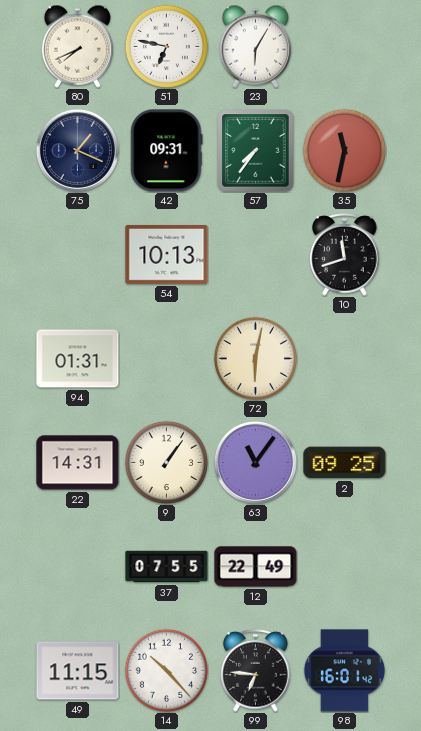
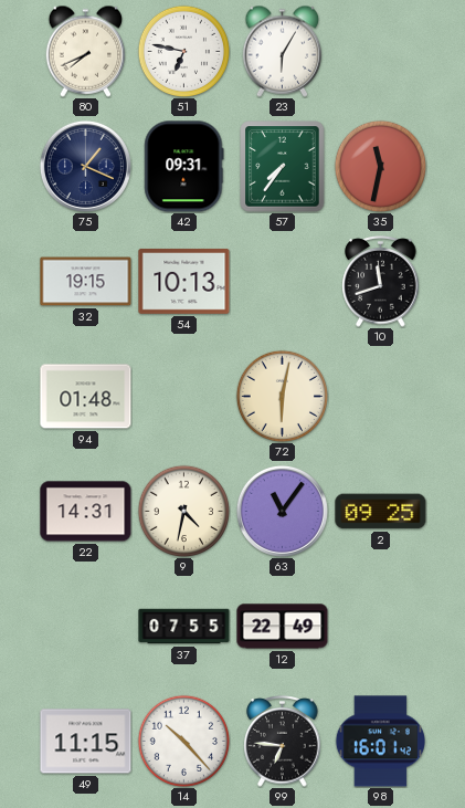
32: none -> 19:15 (86, 282)
94: 01:31 -> 01:48 (86, 397)
9: 1:06 -> 4:32 (183, 511)
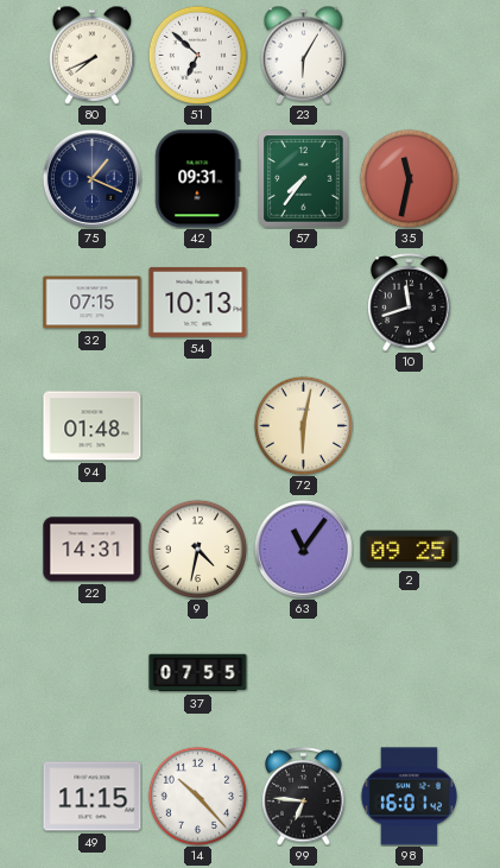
51: 6:47 -> 6:52 (197, 55)
32: 19:15 -> 07:15 (93, 303)
12: 22:49 -> none (283, 627)
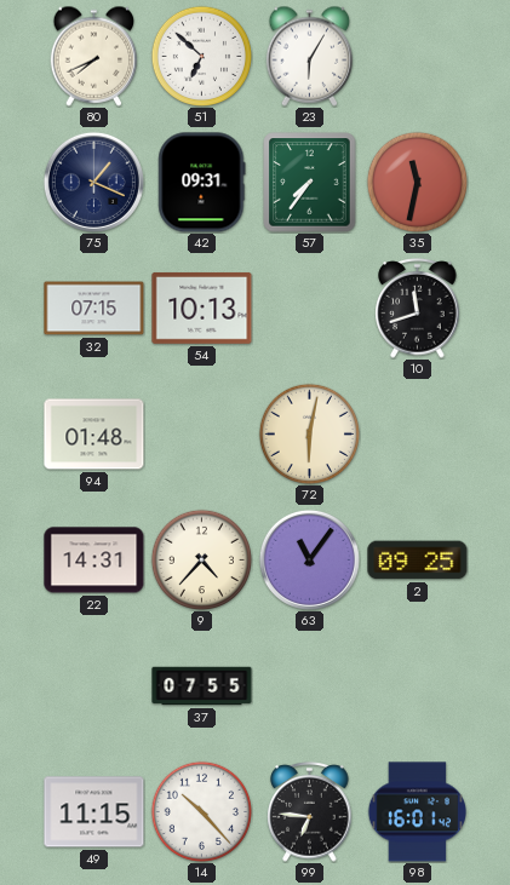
9: 4:32 -> 4:37 (201, 559)
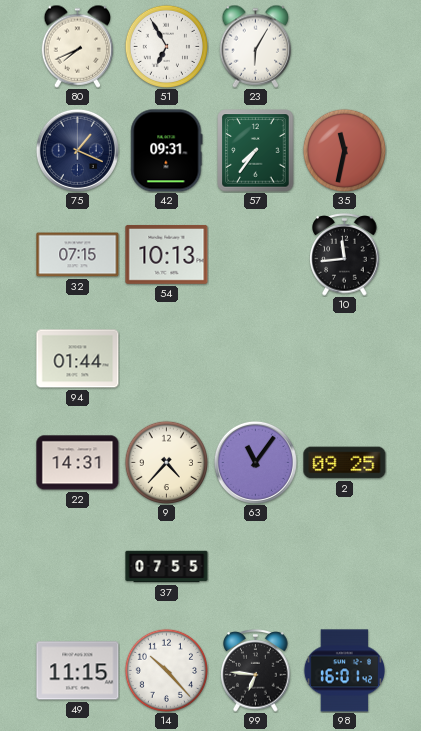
51: 6:52 -> 6:55 (166, 46)
10: 11:42 -> 11:44 (345, 255)
94: 01:48 -> 01:44 (78, 359)
72: 6:02 -> none (309, 433)
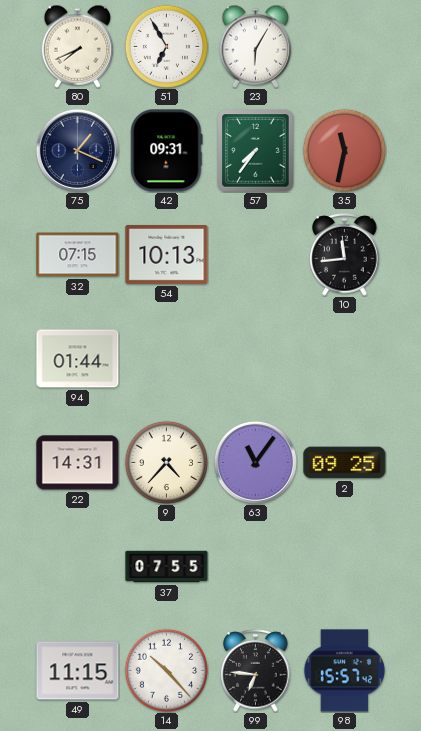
98: 16:01 -> 15:57 (344, 671)
